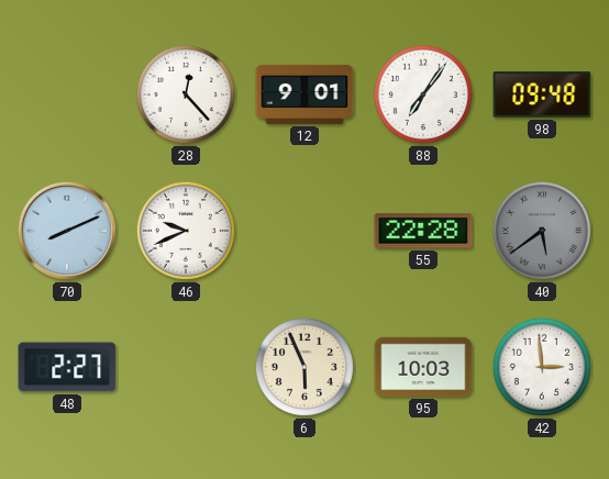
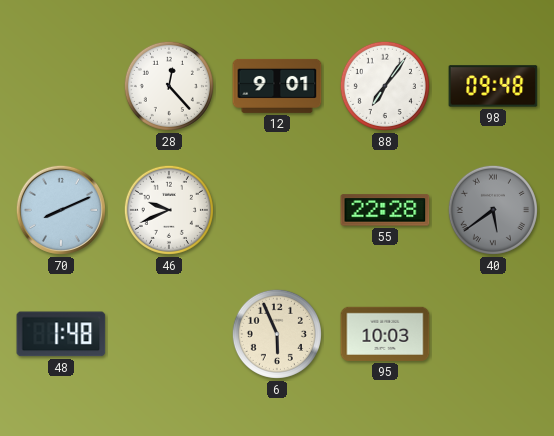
48: 2:27 -> 1:48 (61, 334)
42: 2:59 -> none (542, 367)
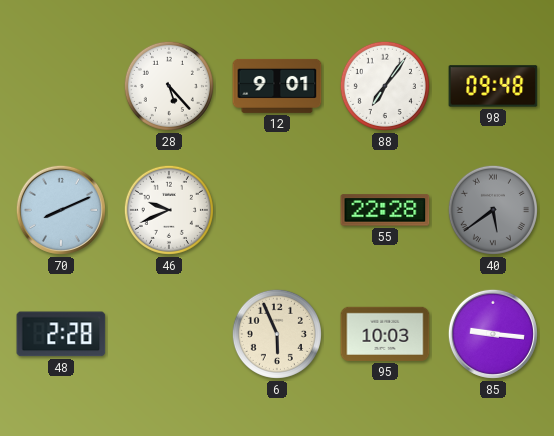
28: 12:23 -> 5:23 (169, 86)
48: 1:48 -> 2:28 (61, 334)
85: none -> 9:16 (493, 334)
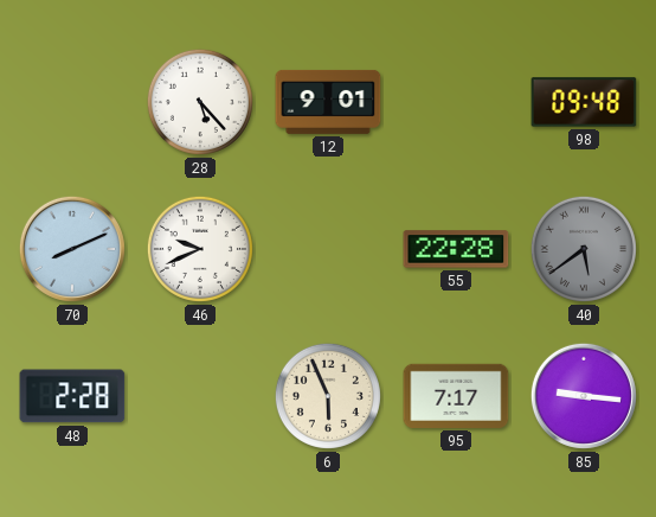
88: 7:06 -> none (385, 86)
95: 10:03 -> 7:17 (456, 396)
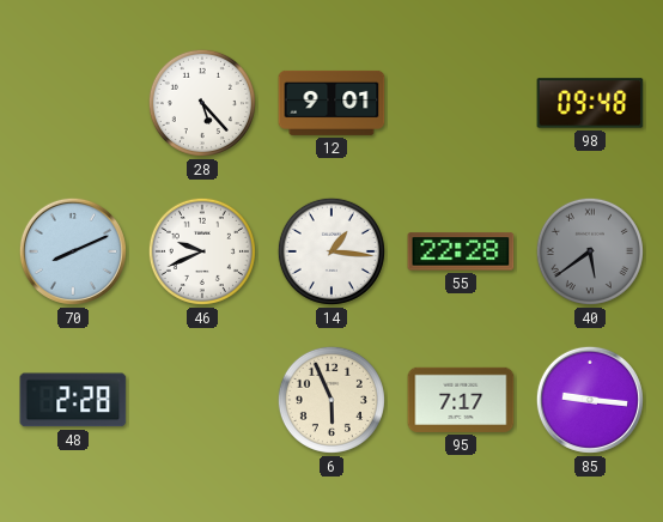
14: none -> 1:16 (331, 251)
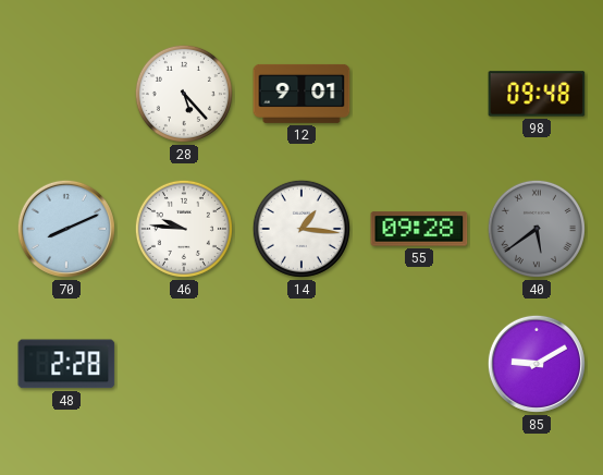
46: 9:41 -> 9:46 (184, 229)
55: 22:28 -> 09:28 (419, 229)
6: 5:56 -> none (331, 400)
95: 7:17 -> none (461, 400)
85: 9:16 -> 9:10 (537, 364)
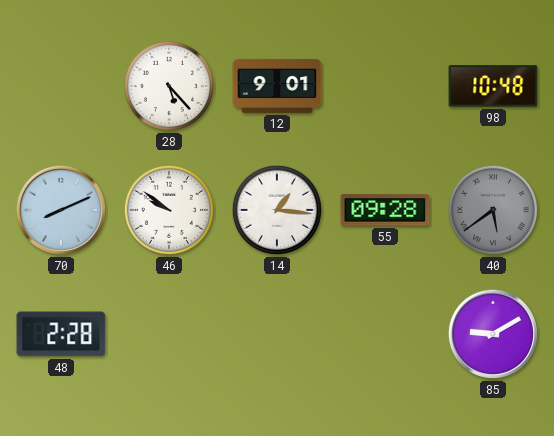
98: 09:48 -> 10:48 (493, 86)
46: 9:46 -> 9:51 (169, 210)
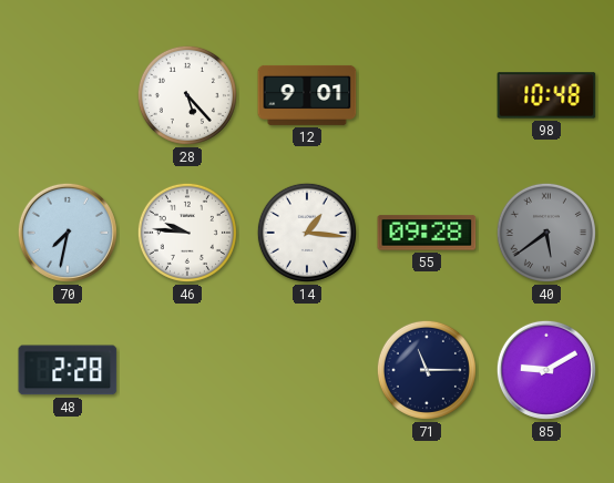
70: 8:11 -> 7:32 (68, 233)
46: 9:51 -> 9:46 (187, 233)
71: none -> 11:15 (427, 370)
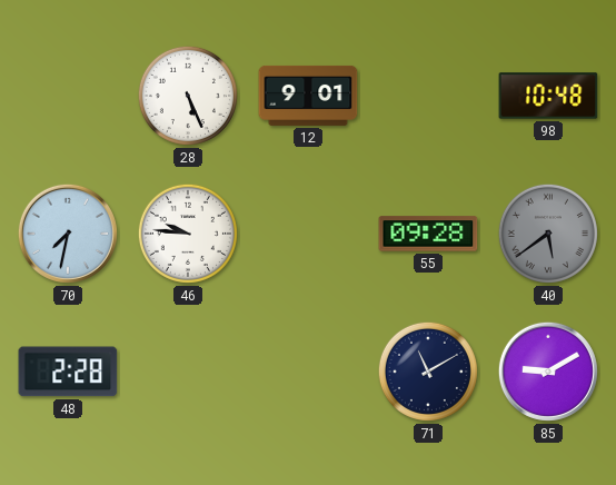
28: 5:23 -> 5:26 (188, 96)
14: 1:16 -> none (307, 233)
71: 11:15 -> 11:10 (428, 372)
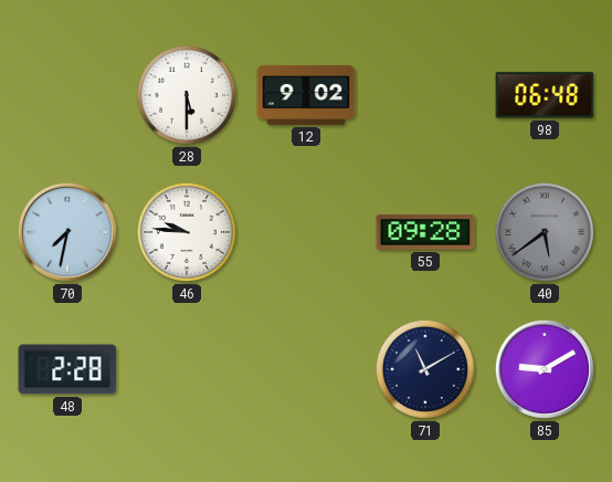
28: 5:26 -> 5:30 (187, 95)
12: 9:01 -> 9:02 (306, 95)
98: 10:48 -> 06:48 (545, 95)
